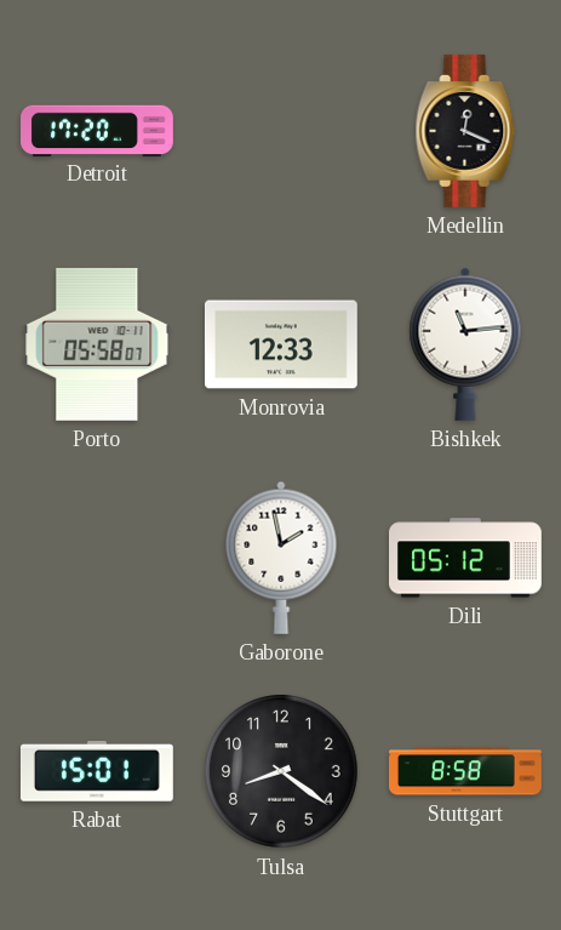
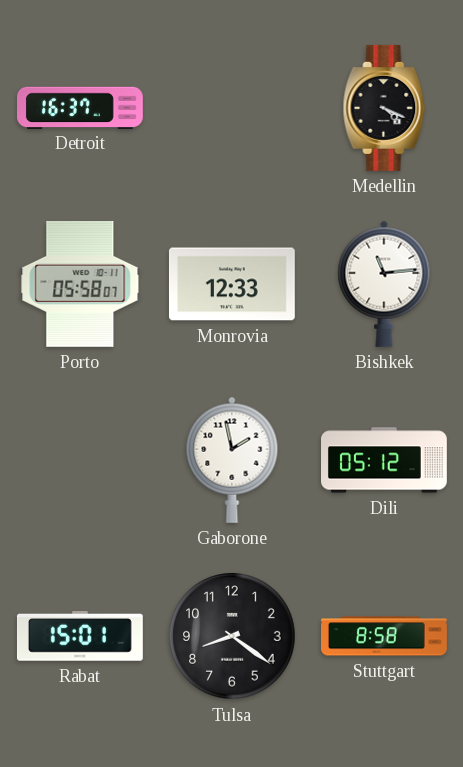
Detroit: 17:20 -> 16:37 (81, 107)
Medellin: 12:19 -> 4:19 (384, 108)
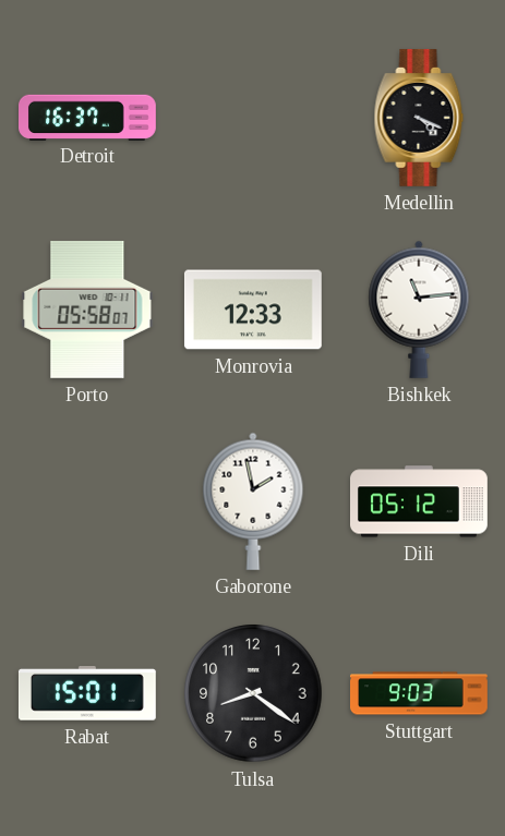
Stuttgart: 8:58 -> 9:03 (420, 693)
